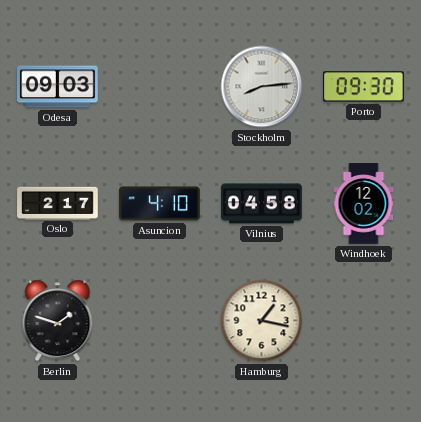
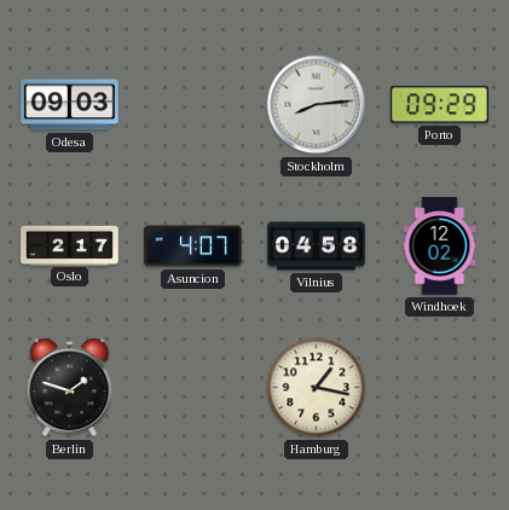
Porto: 09:30 -> 09:29 (440, 105)
Asuncion: 4:10 -> 4:07 (193, 247)
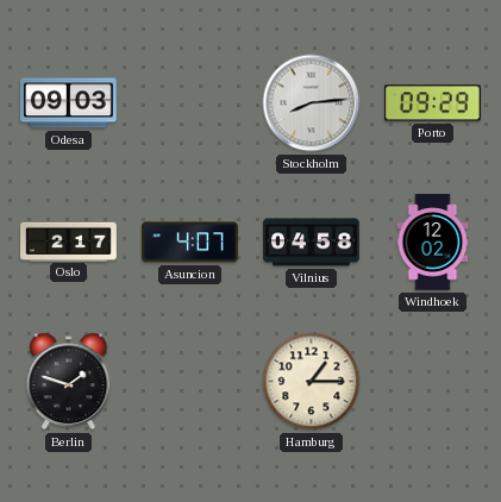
Hamburg: 1:17 -> 1:15 (312, 382)
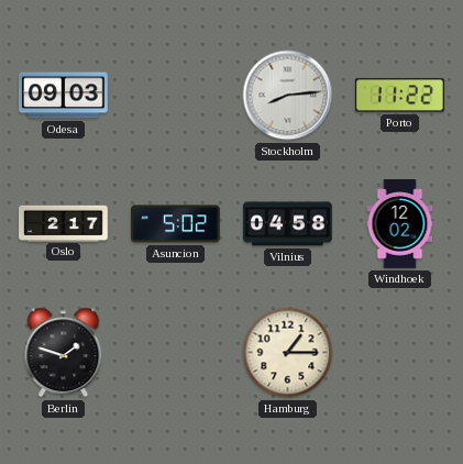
Porto: 09:29 -> 11:22 (400, 96)
Asuncion: 4:07 -> 5:02 (176, 224)
